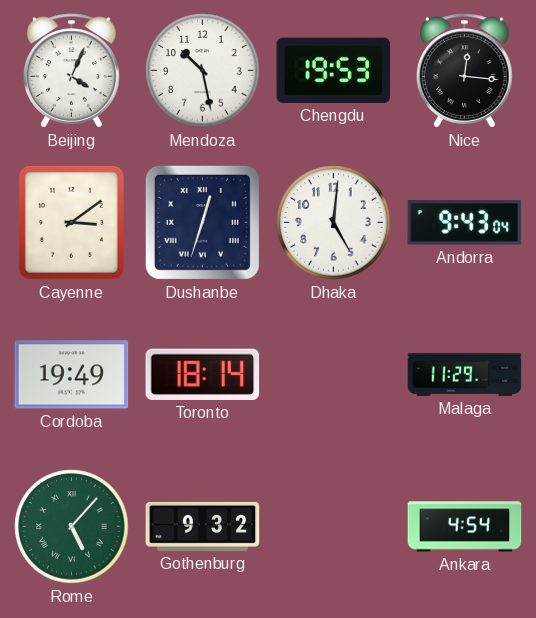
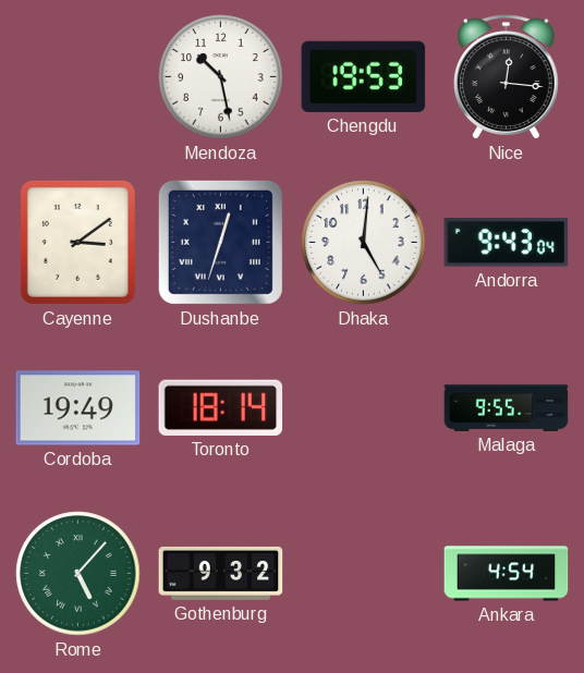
Beijing: 4:04 -> none (72, 71)
Malaga: 11:29 -> 9:55 (507, 407)
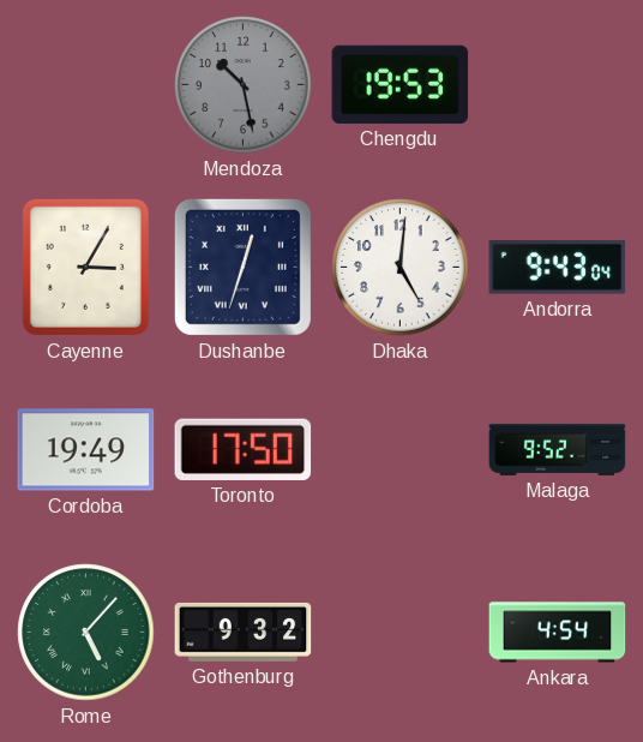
Mendoza dial: white -> grey (244, 85)
Nice: 12:16 -> none (507, 77)
Cayenne: 3:09 -> 3:05 (85, 267)
Toronto: 18:14 -> 17:50 (244, 449)
Malaga: 9:55 -> 9:52 (558, 449)
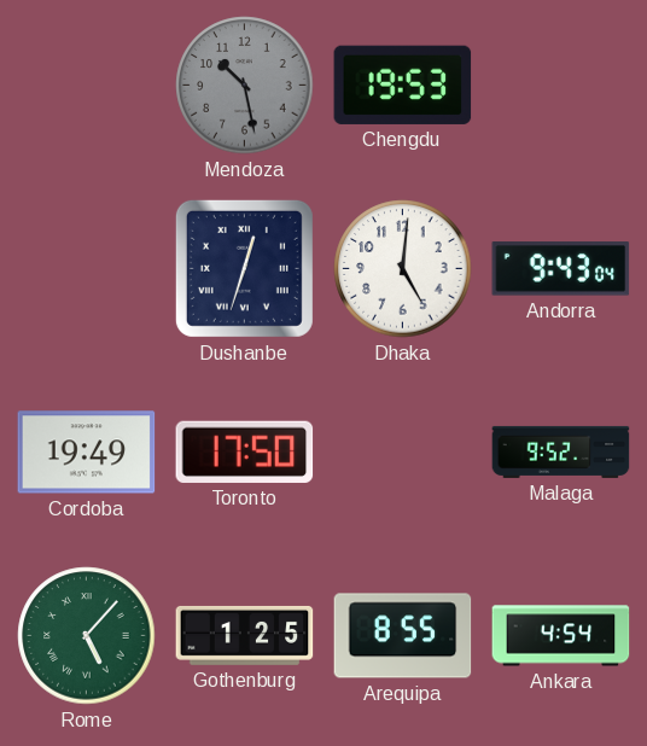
Cayenne: 3:05 -> none (85, 267)
Gothenburg: 9:32 -> 1:25 (245, 635)
Arequipa: none -> 8:55 (403, 636)
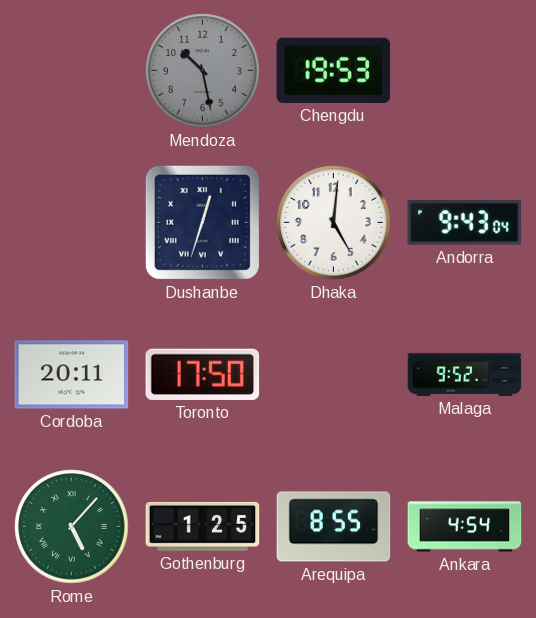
Cordoba: 19:49 -> 20:11 (72, 375)
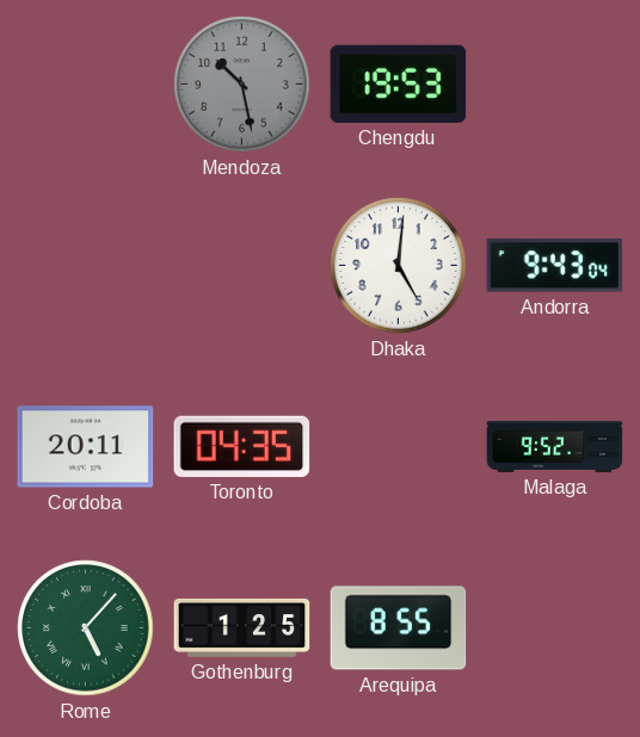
Dushanbe: 12:33 -> none (202, 222)
Toronto: 17:50 -> 04:35 (242, 446)
Ankara: 4:54 -> none (465, 527)
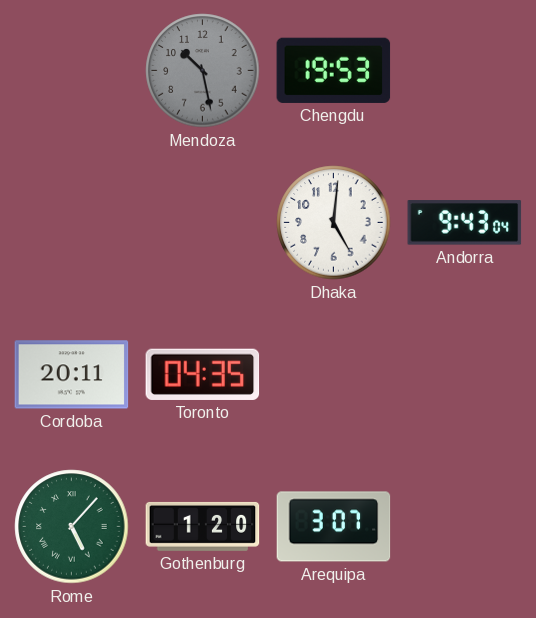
Malaga: 9:52 -> none (555, 446)
Gothenburg: 1:25 -> 1:20 (203, 526)
Arequipa: 8:55 -> 3:07 (334, 527)
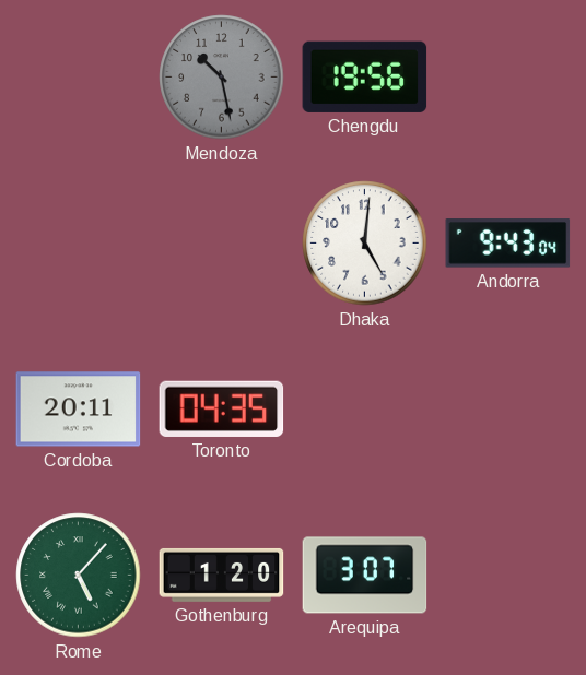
Chengdu: 19:53 -> 19:56 (365, 76)
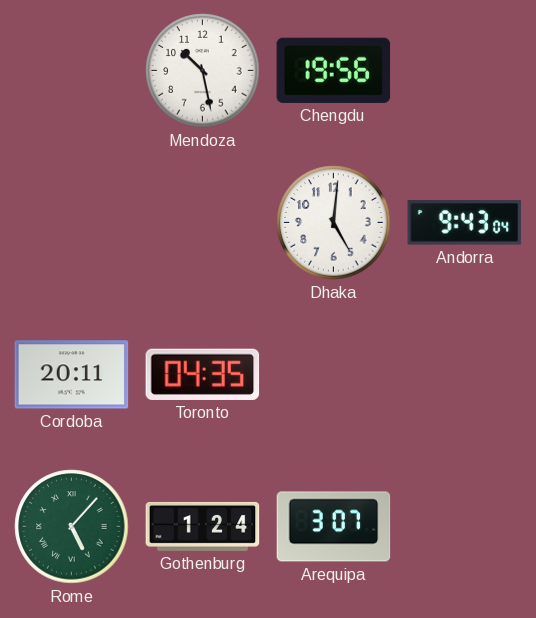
Mendoza dial: grey -> white (203, 71)
Gothenburg: 1:20 -> 1:24 (203, 526)
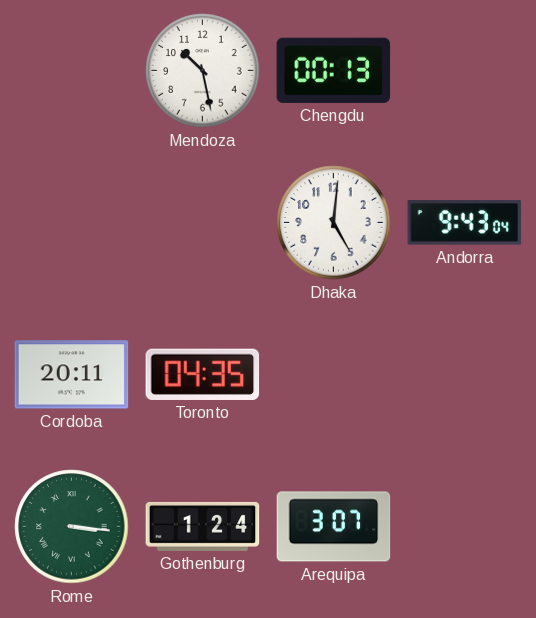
Chengdu: 19:56 -> 00:13 (334, 70)
Rome: 5:07 -> 3:16 (72, 527)
